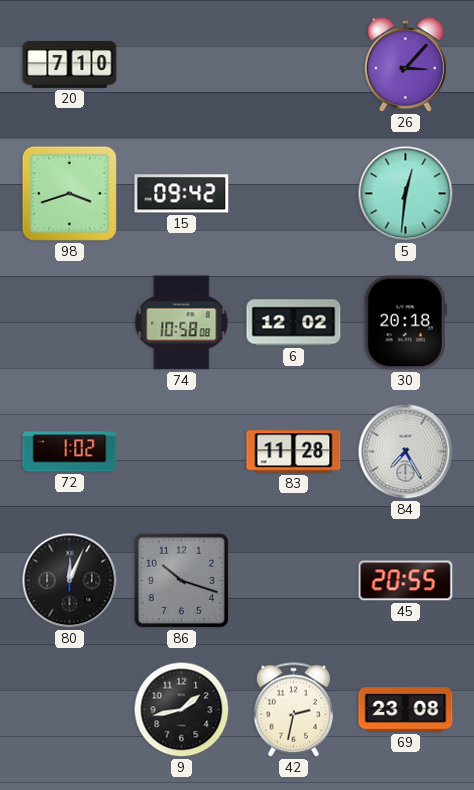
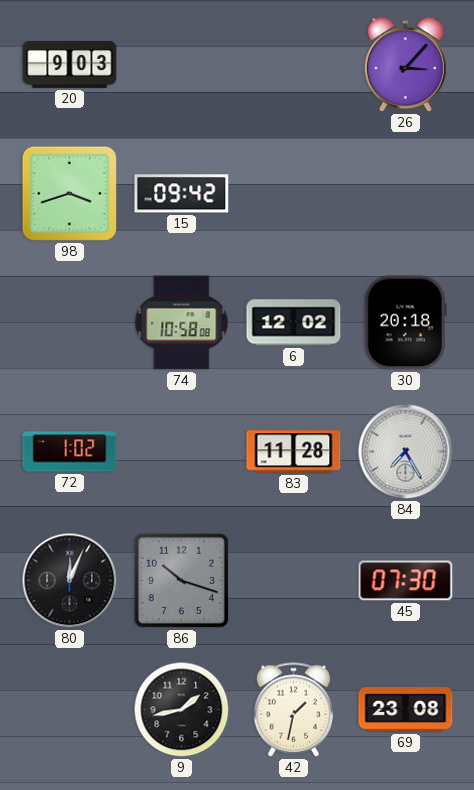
20: 7:10 -> 9:03 (70, 64)
5: 12:31 -> none (406, 194)
45: 20:55 -> 07:30 (406, 581)
42: 2:32 -> 1:32 (294, 710)
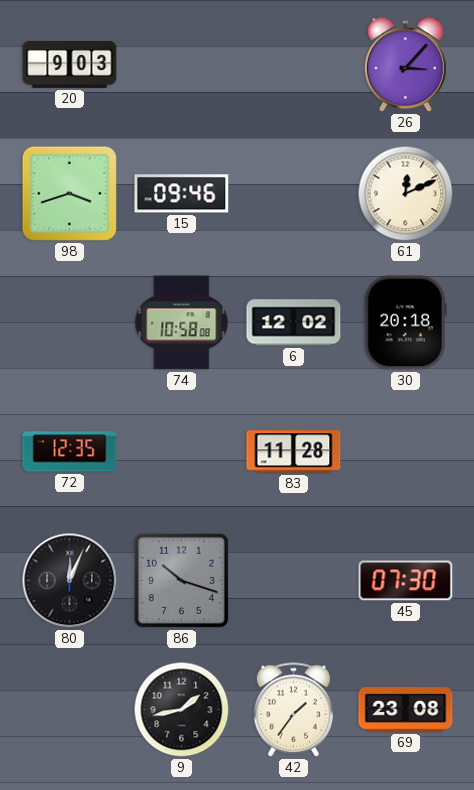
15: 09:42 -> 09:46 (182, 194)
61: none -> 12:11 (406, 194)
72: 1:02 -> 12:35 (70, 452)
84: 7:25 -> none (406, 452)
42: 1:32 -> 1:36 (294, 710)
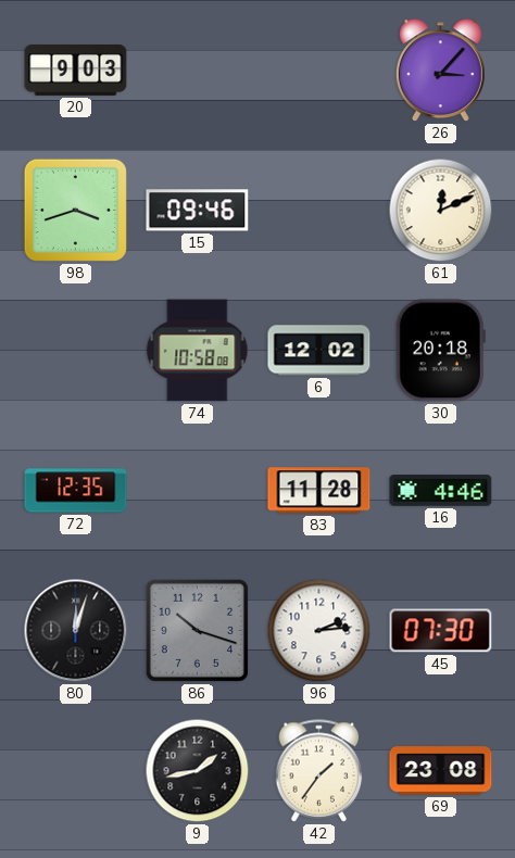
16: none -> 4:46 (441, 491)
80: 12:04 -> 12:03 (76, 631)
96: none -> 2:14 (319, 631)
